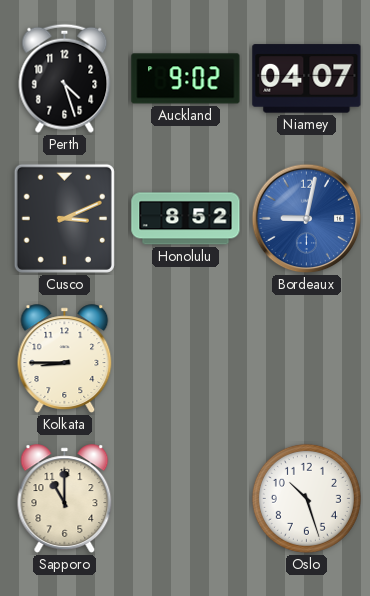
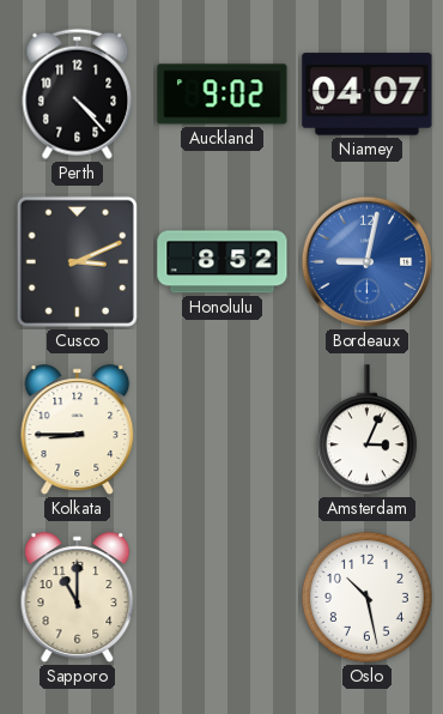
Perth: 4:27 -> 4:23 (78, 93)
Amsterdam: none -> 3:04 (366, 430)
Oslo: 10:27 -> 10:28 (366, 597)
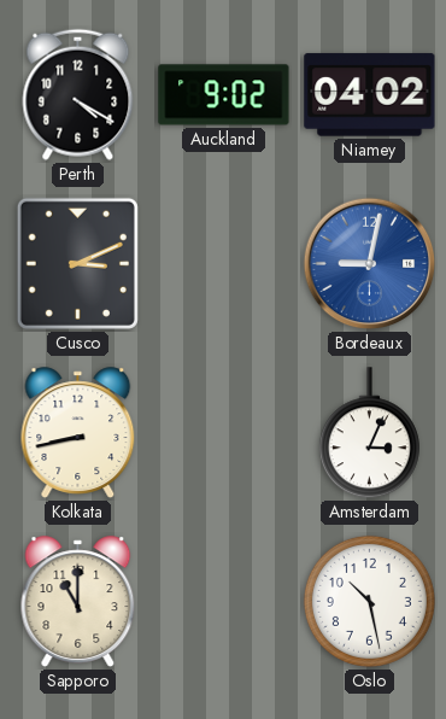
Perth: 4:23 -> 4:20 (78, 94)
Niamey: 04:07 -> 04:02 (370, 95)
Honolulu: 8:52 -> none (223, 262)
Kolkata: 8:45 -> 8:43 (78, 433)
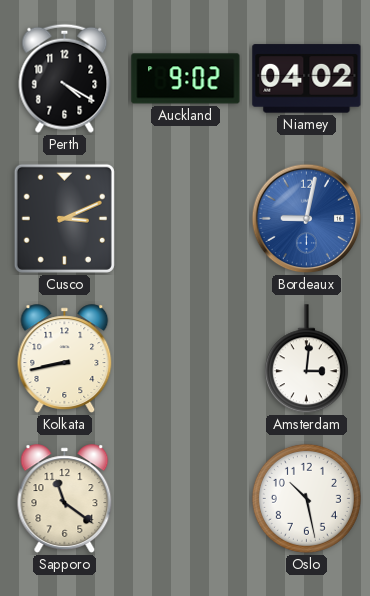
Amsterdam: 3:04 -> 3:01 (306, 359)
Sapporo: 11:00 -> 11:21 (65, 499)
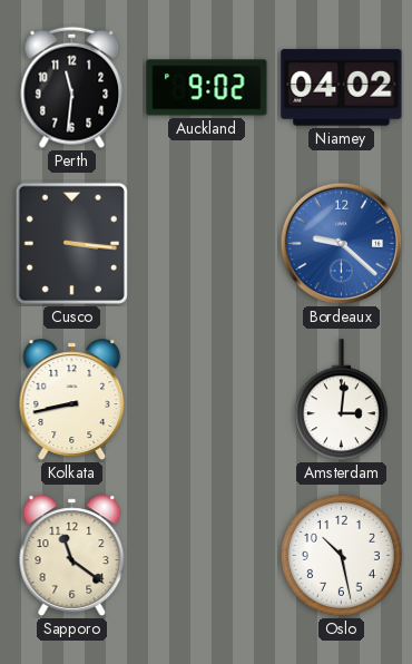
Perth: 4:20 -> 11:31 (72, 87)
Cusco: 3:11 -> 3:16 (71, 243)
Bordeaux: 9:02 -> 9:22 (342, 244)
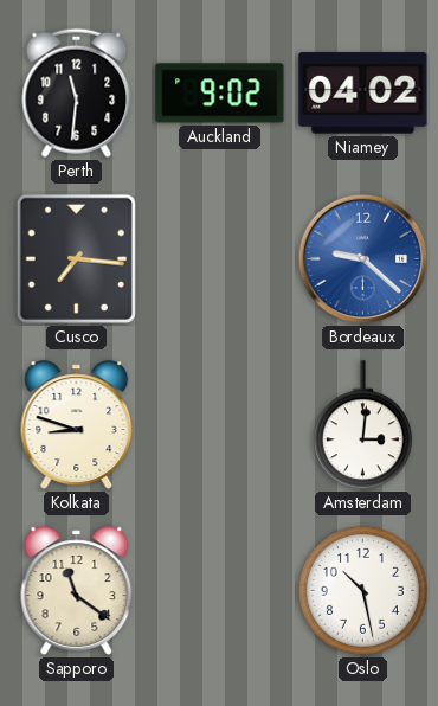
Cusco: 3:16 -> 7:16 (76, 258)
Kolkata: 8:43 -> 8:48 (77, 425)
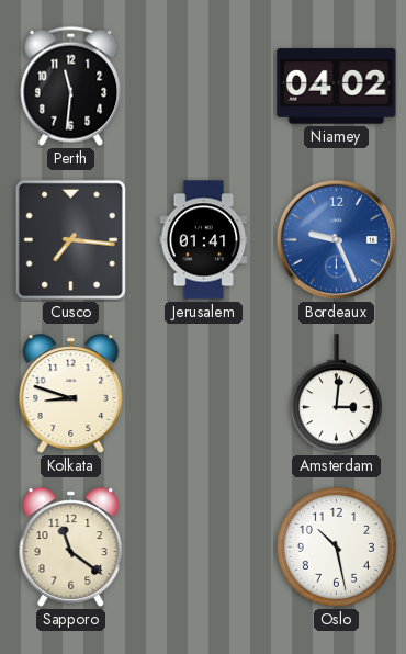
Auckland: 9:02 -> none (220, 94)
Jerusalem: none -> 01:41 (204, 240)
Bordeaux: 9:22 -> 9:26 (337, 240)
